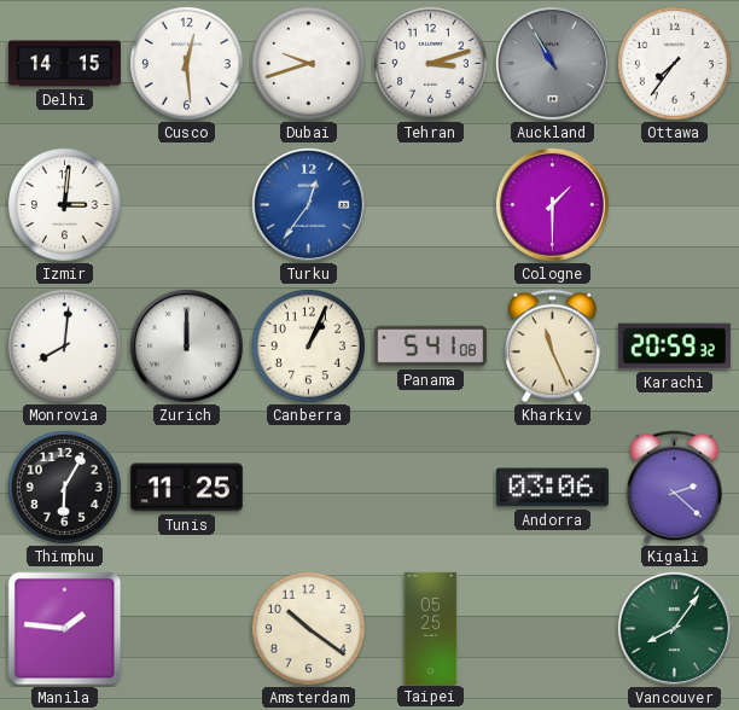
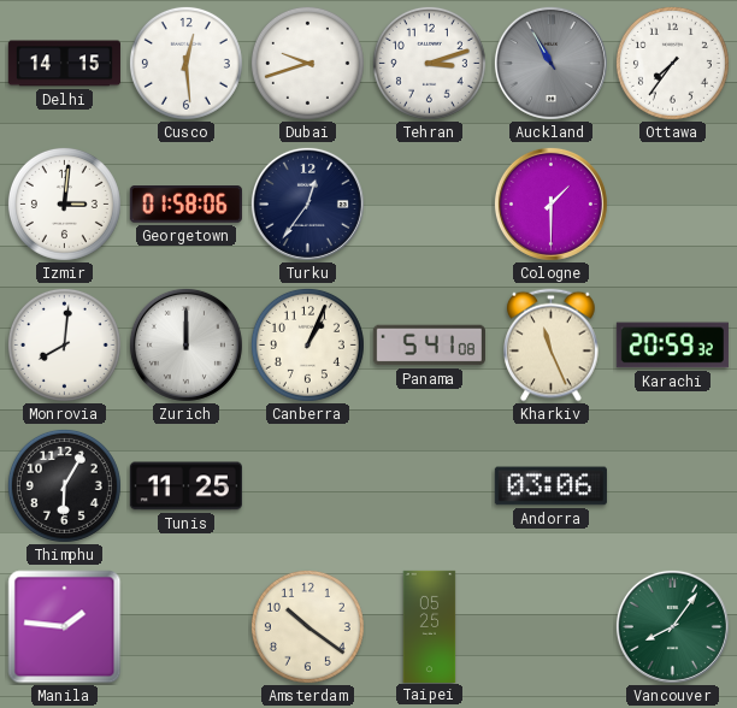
Georgetown: none -> 01:58 (185, 205)
Turku dial: blue -> navy (307, 203)
Kigali: 2:22 -> none (675, 488)
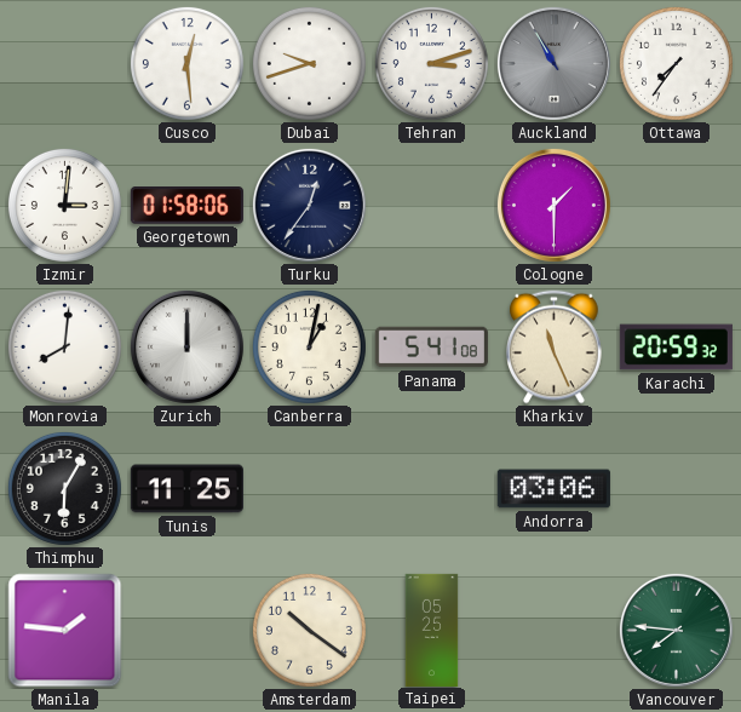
Delhi: 14:15 -> none (64, 64)
Canberra: 1:04 -> 1:02 (309, 346)
Vancouver: 8:06 -> 7:46 (676, 630)
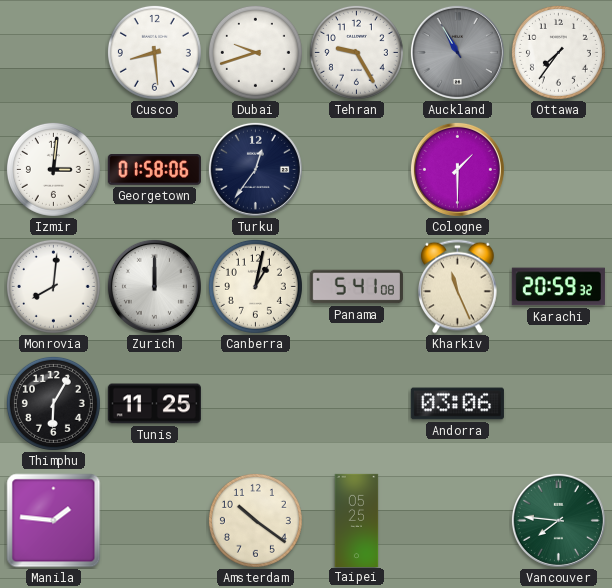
Cusco: 12:29 -> 8:29 (154, 52)
Tehran: 3:12 -> 9:25 (356, 52)
